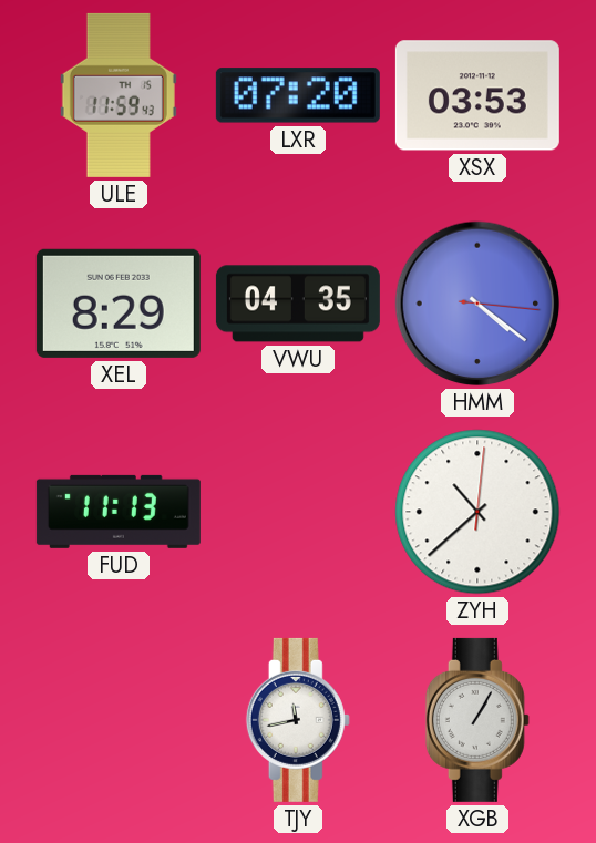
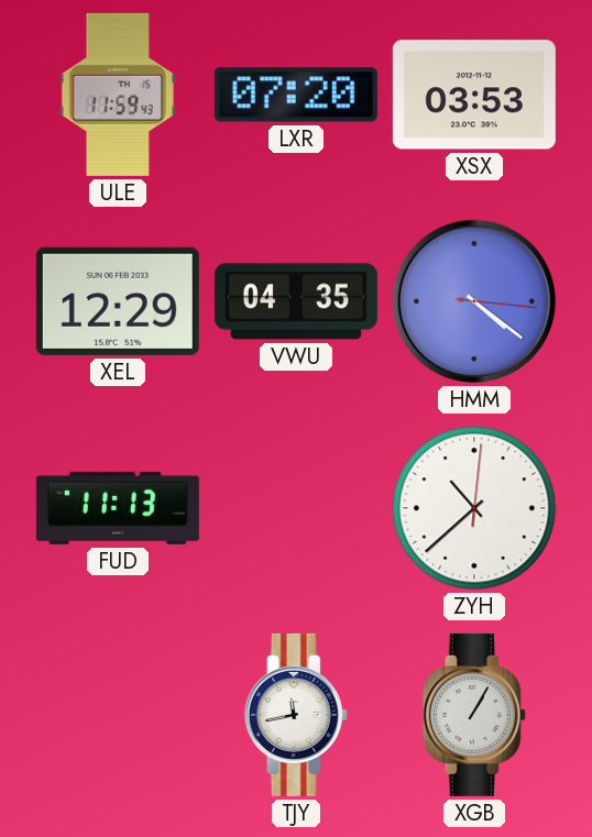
XEL: 8:29 -> 12:29 (118, 301)
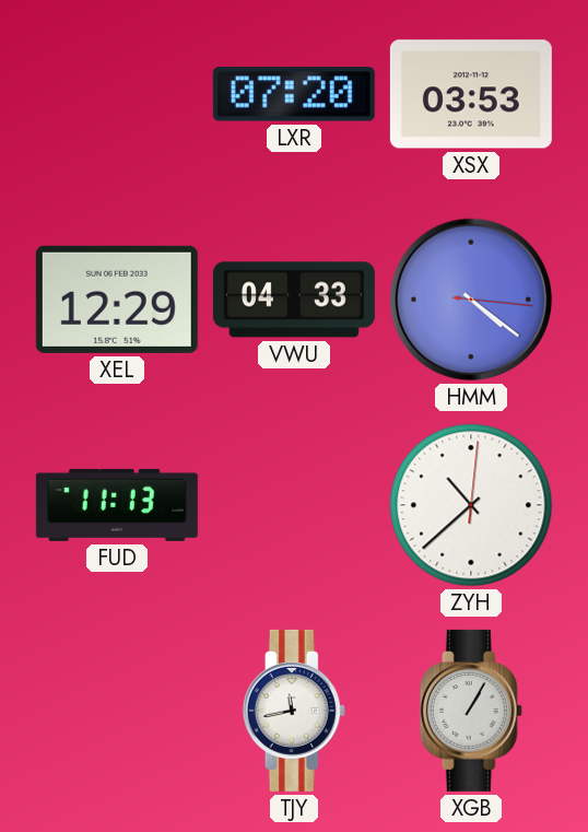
ULE: 11:59 -> none (118, 95)
VWU: 04:35 -> 04:33 (294, 300)
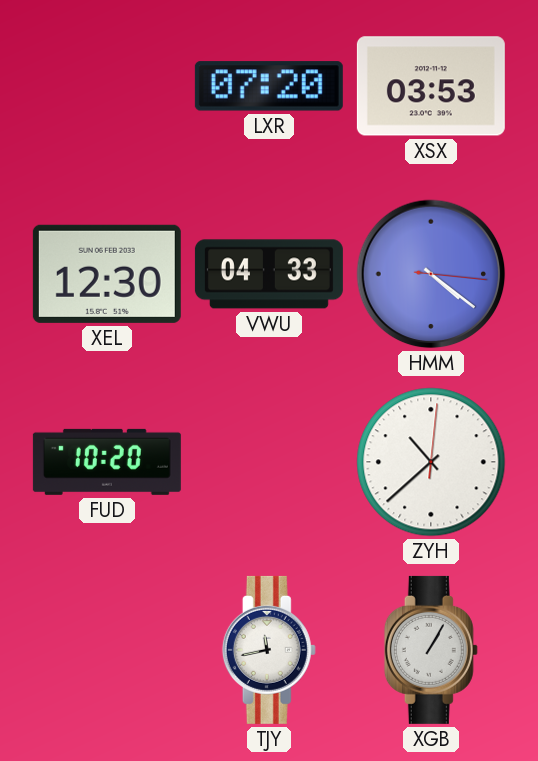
XEL: 12:29 -> 12:30 (107, 274)
FUD: 11:13 -> 10:20 (107, 462)
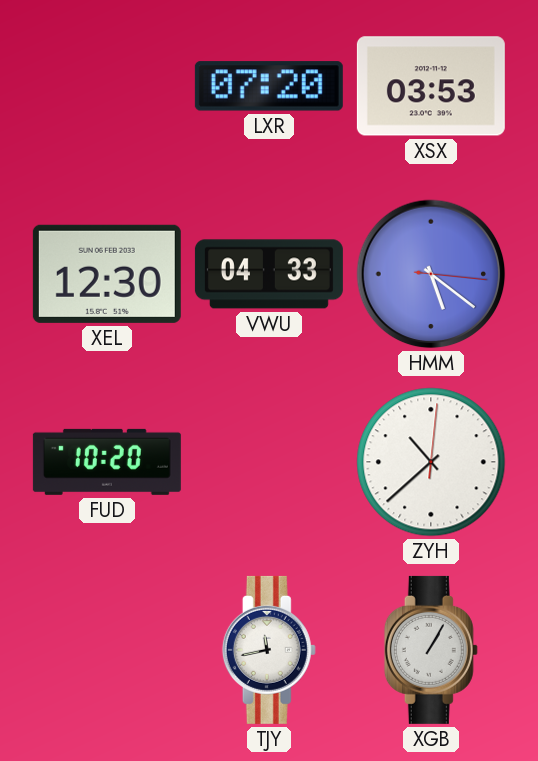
HMM: 4:21 -> 5:21 (431, 274)
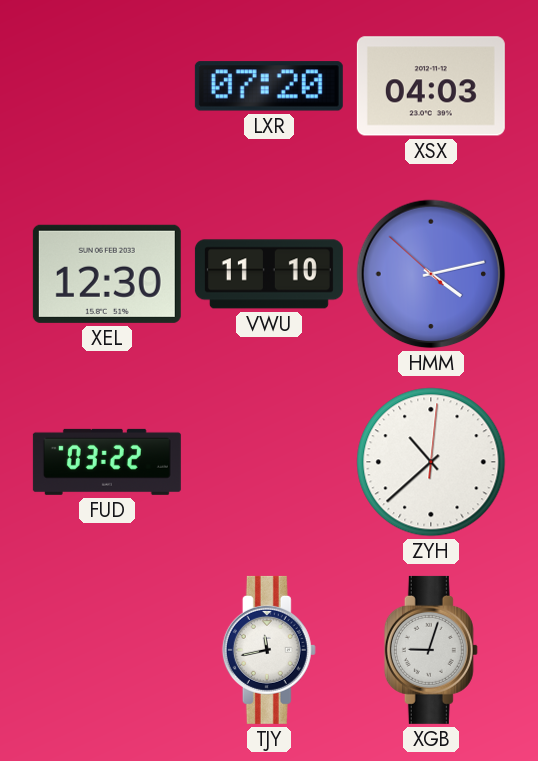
XSX: 03:53 -> 04:03 (431, 86)
VWU: 04:33 -> 11:10 (269, 274)
HMM: 5:21 -> 4:12 (431, 274)
FUD: 10:20 -> 03:22 (107, 462)
XGB: 1:05 -> 9:03 (431, 650)
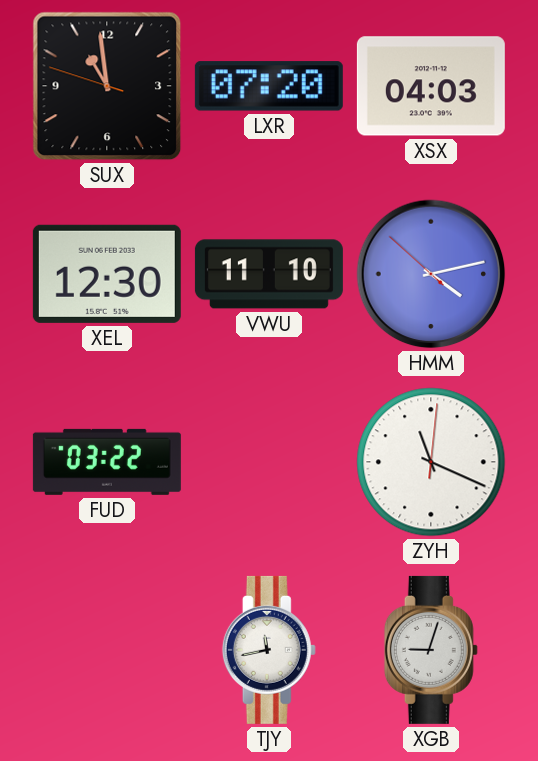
SUX: none -> 10:58 (107, 86)
ZYH: 10:38 -> 11:19 (431, 462)
